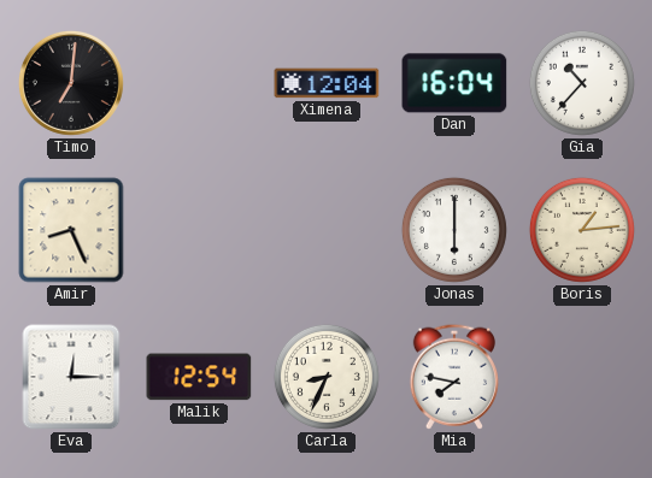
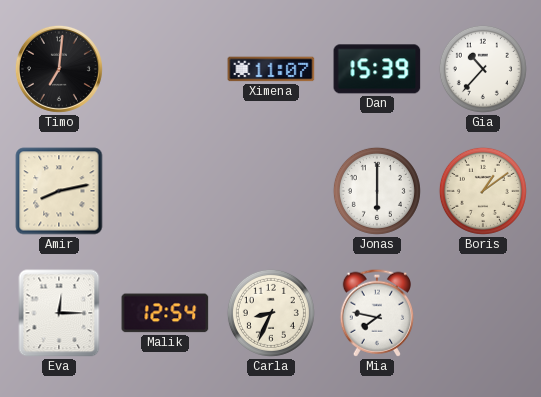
Ximena: 12:04 -> 11:07 (271, 69)
Dan: 16:04 -> 15:39 (377, 69)
Amir: 8:26 -> 8:13 (59, 191)
Boris: 1:14 -> 1:09 (483, 191)
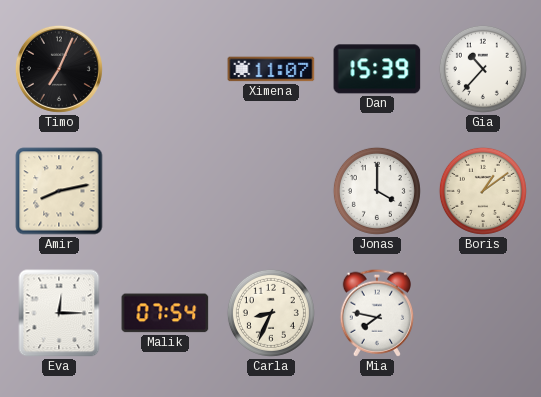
Timo: 7:01 -> 7:04 (59, 69)
Jonas: 6:00 -> 4:00 (377, 191)
Malik: 12:54 -> 07:54 (165, 313)
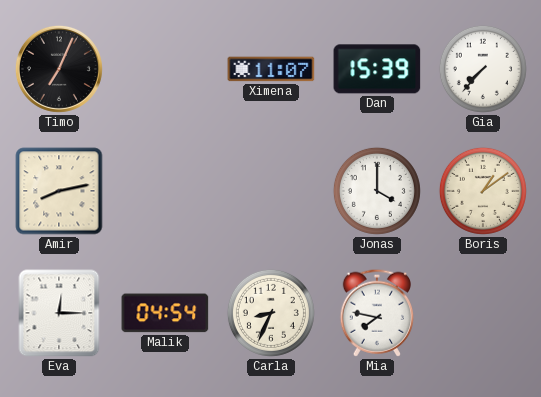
Gia: 10:37 -> 7:37 (483, 69)
Malik: 07:54 -> 04:54 (165, 313)
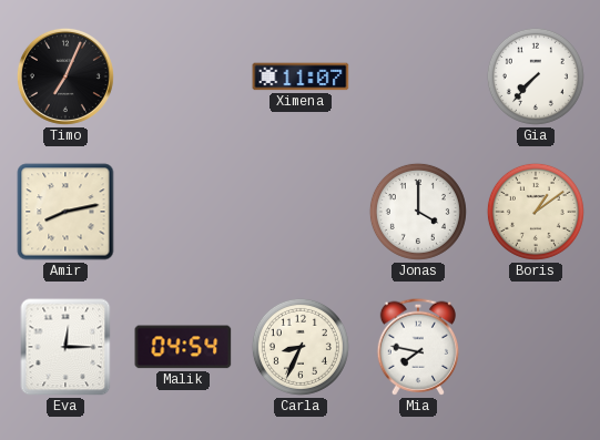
Dan: 15:39 -> none (377, 69)
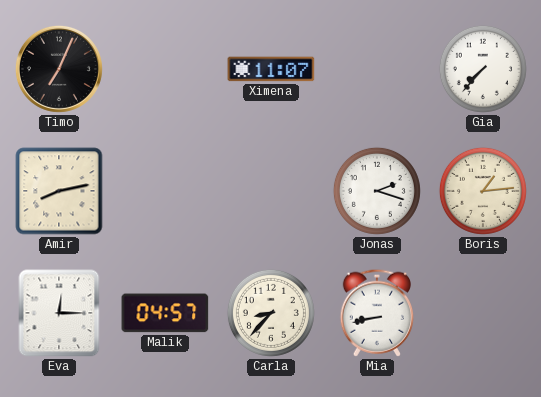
Jonas: 4:00 -> 2:18 (377, 191)
Boris: 1:09 -> 1:14 (483, 191)
Malik: 04:54 -> 04:57 (165, 313)
Carla: 8:34 -> 8:37 (271, 313)
Mia: 7:47 -> 8:43 (376, 313)
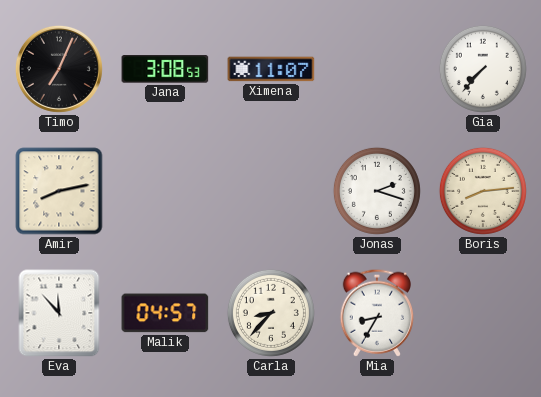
Jana: none -> 3:08 (165, 69)
Boris: 1:14 -> 8:14 (483, 191)
Eva: 12:15 -> 11:53 (59, 313)
Mia: 8:43 -> 8:35 (376, 313)
